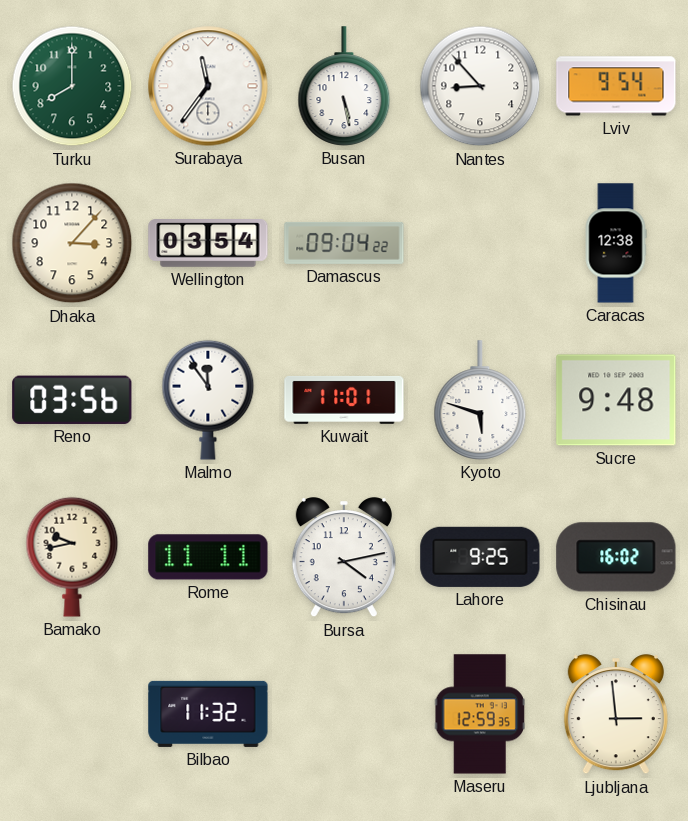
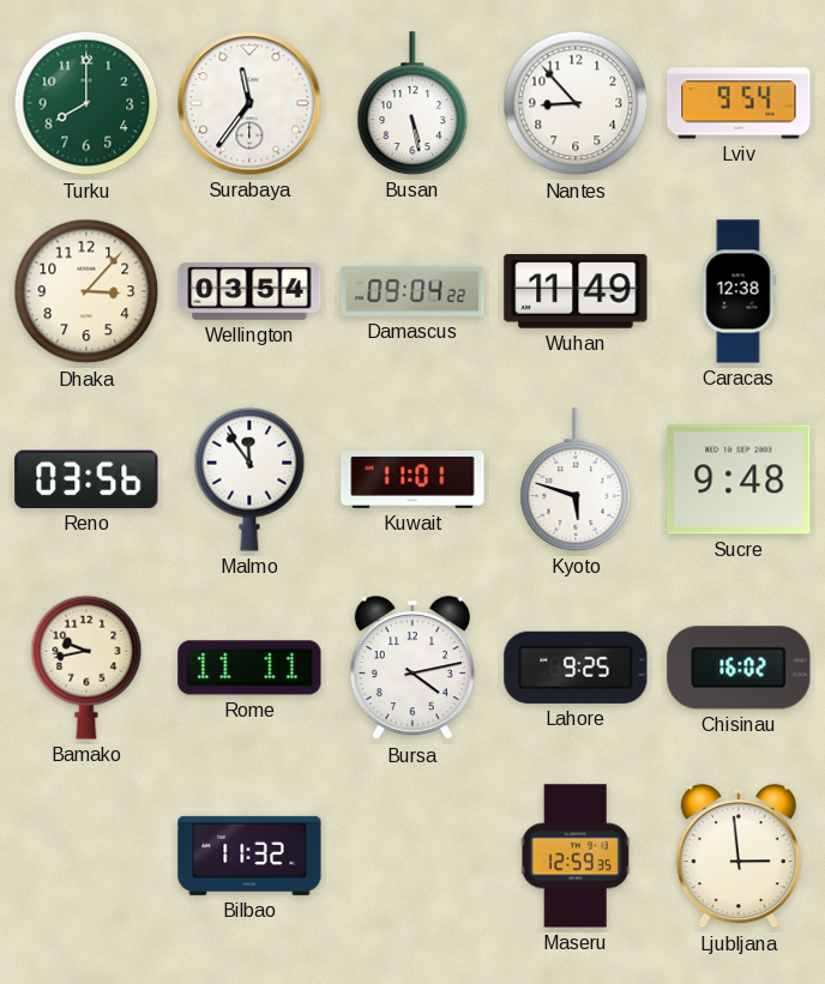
Wuhan: none -> 11:49 (576, 291)
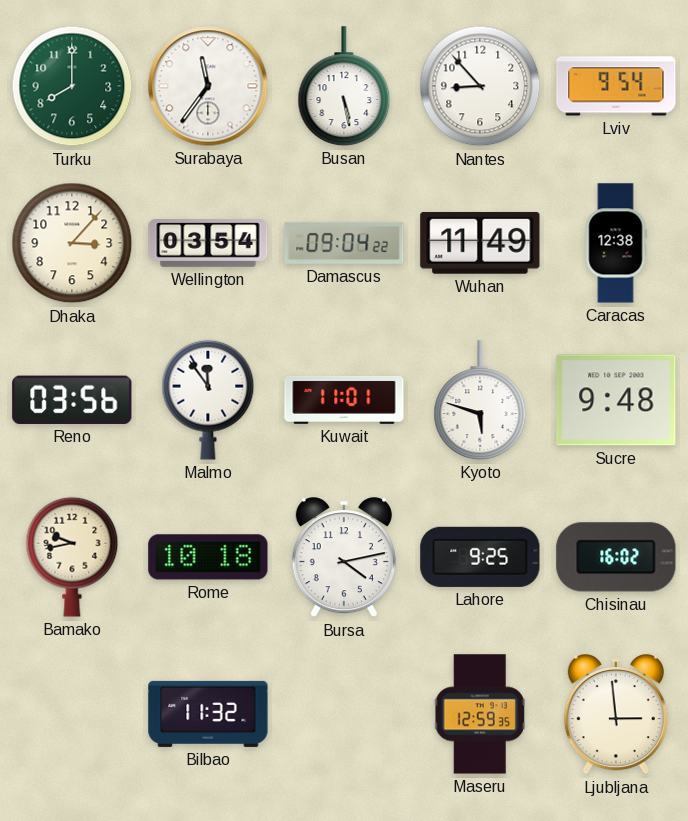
Rome: 11:11 -> 10:18 (208, 557)
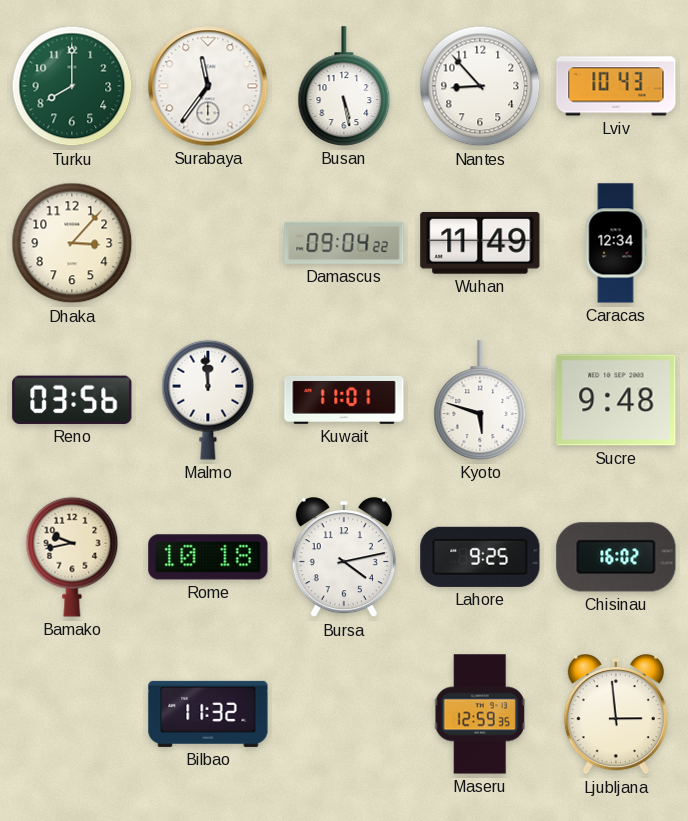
Lviv: 9:54 -> 10:43 (616, 86)
Wellington: 03:54 -> none (208, 244)
Caracas: 12:38 -> 12:34 (616, 243)
Malmo: 11:54 -> 11:59 (208, 400)
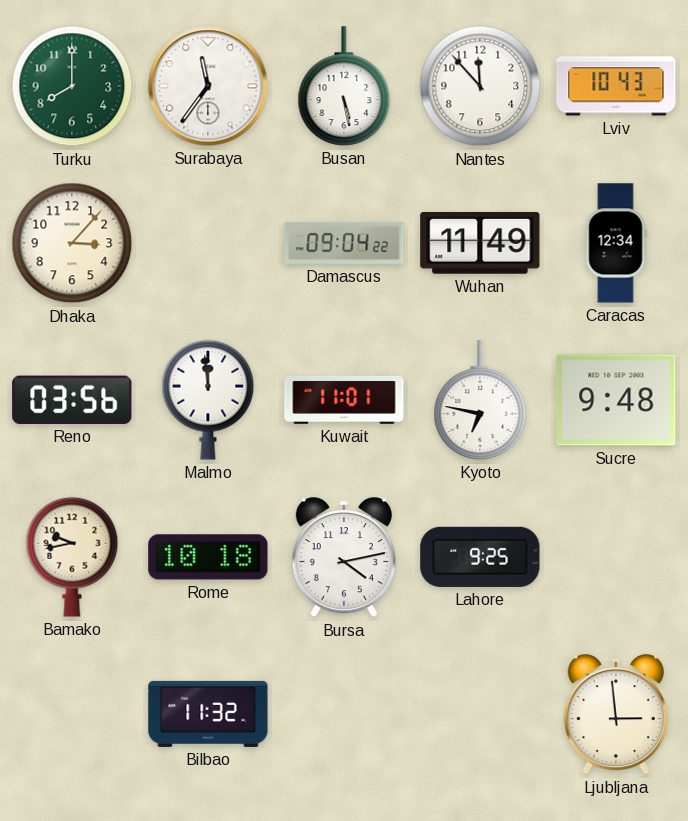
Nantes: 8:53 -> 11:53 (480, 86)
Kyoto: 5:48 -> 6:47 (480, 400)
Chisinau: 16:02 -> none (616, 557)
Maseru: 12:59 -> none (480, 714)
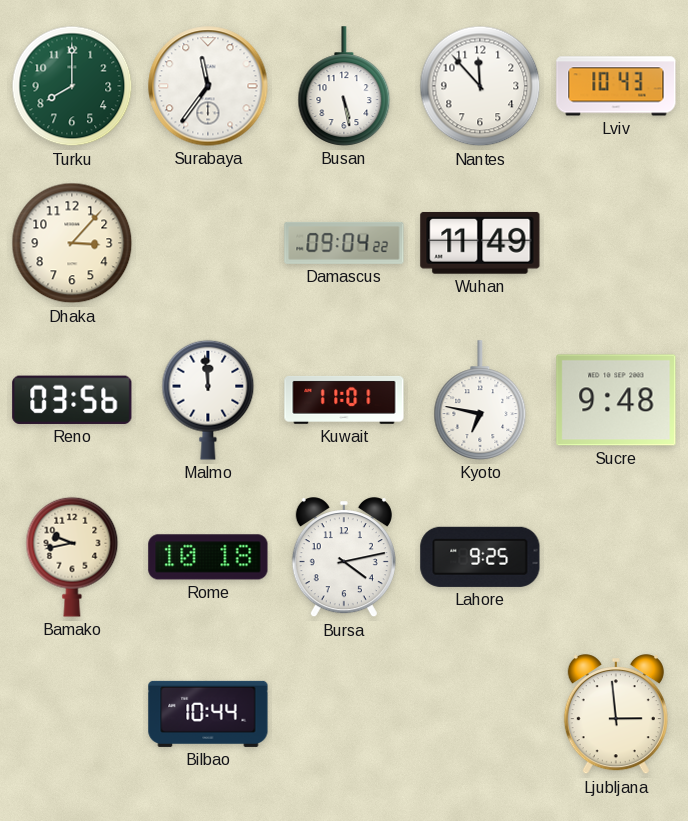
Caracas: 12:34 -> none (616, 243)
Bilbao: 11:32 -> 10:44 (208, 714)
